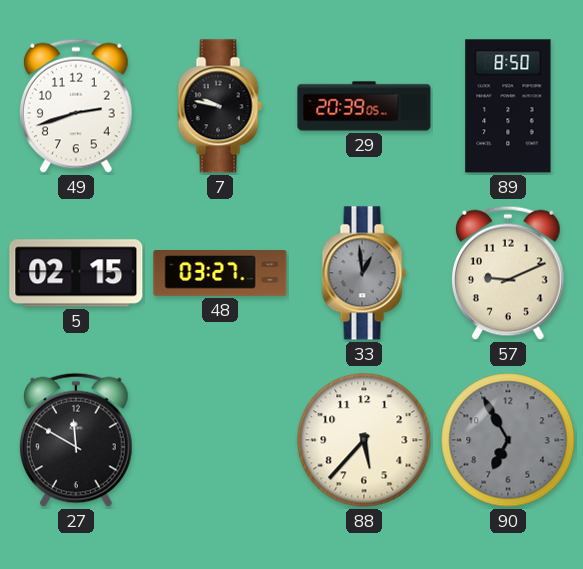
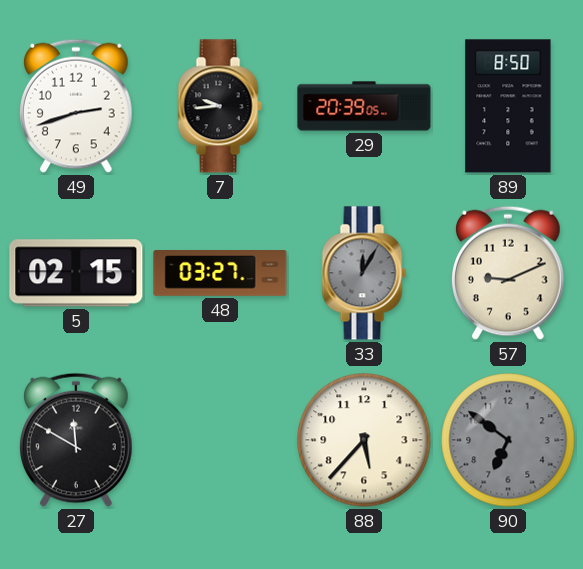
7: 9:47 -> 9:44 (220, 106)
33: 12:59 -> 12:05 (364, 273)
90: 6:55 -> 6:51 (508, 440)
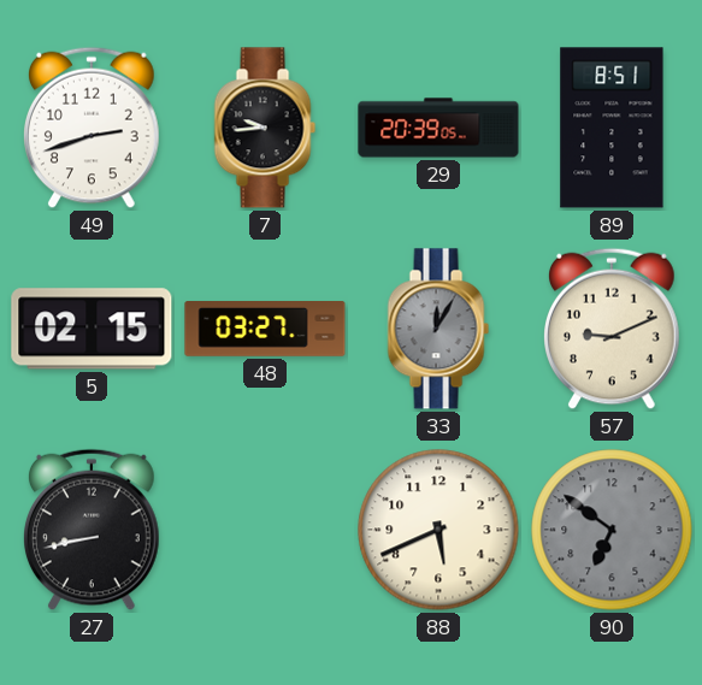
89: 8:50 -> 8:51 (612, 128)
27: 11:50 -> 8:43 (93, 530)
88: 5:37 -> 5:41 (438, 530)
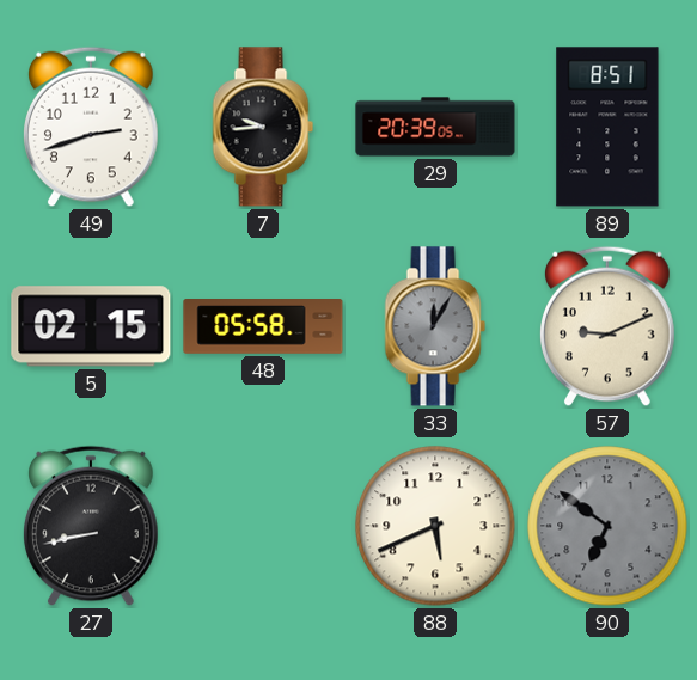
48: 03:27 -> 05:58 (263, 327)
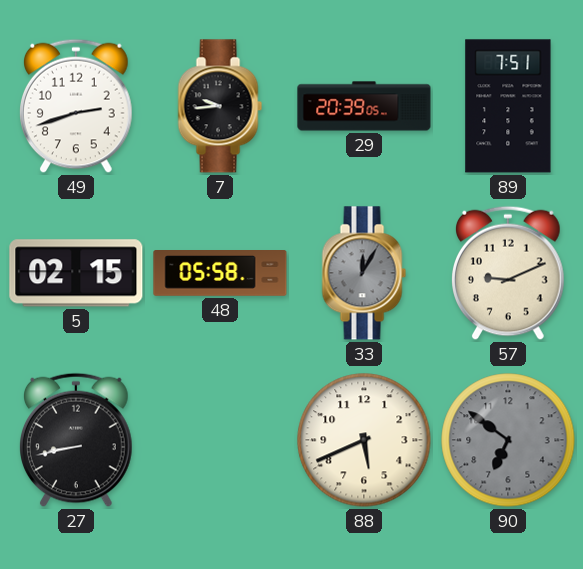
89: 8:51 -> 7:51 (508, 106)
